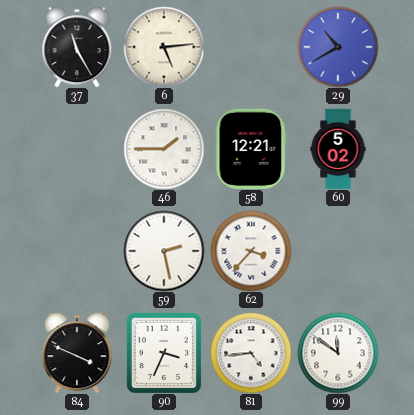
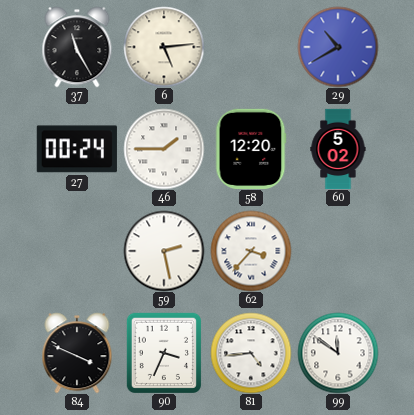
27: none -> 00:24 (77, 149)
58: 12:21 -> 12:20 (251, 148)
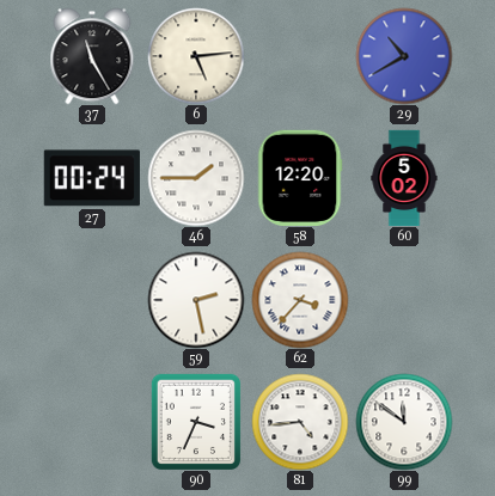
84: 3:49 -> none (77, 353)
